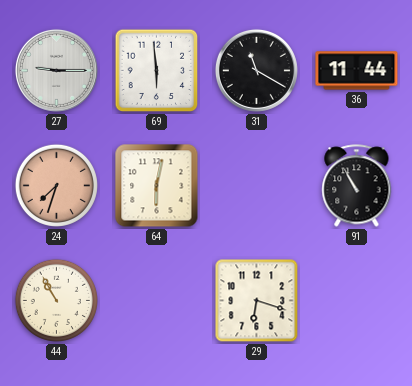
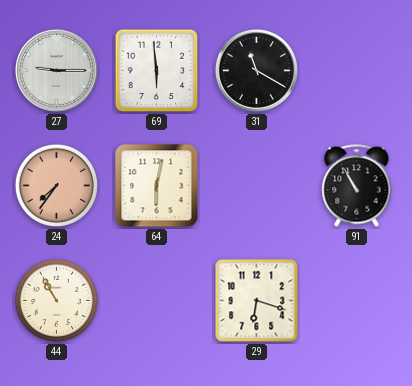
36: 11:44 -> none (357, 71)
24: 7:33 -> 7:36 (56, 185)
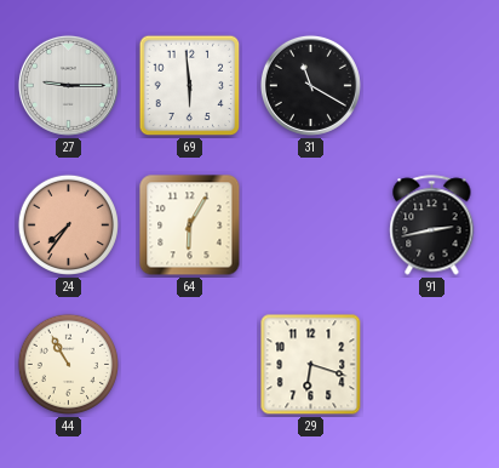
64: 6:02 -> 6:05 (190, 226)
91: 10:55 -> 2:43 (432, 226)
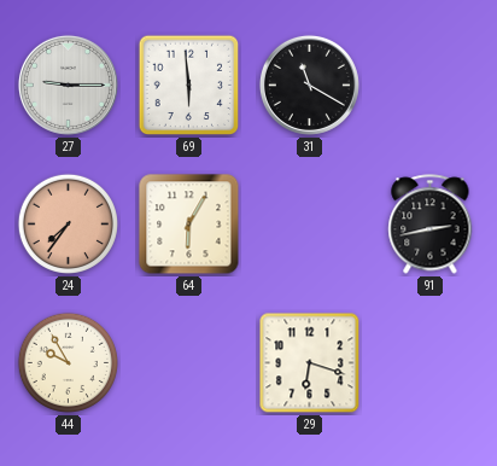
44: 10:55 -> 9:55 (68, 362)
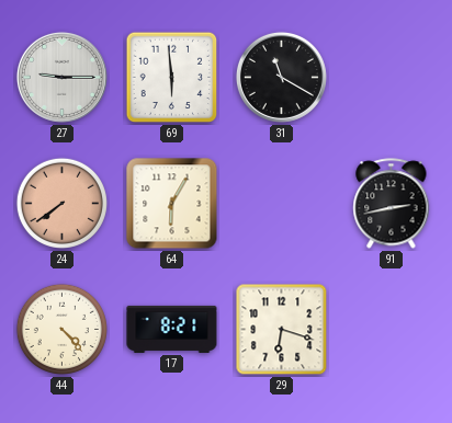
24: 7:36 -> 7:39 (61, 203)
44: 9:55 -> 4:23 (61, 329)
17: none -> 8:21 (172, 329)
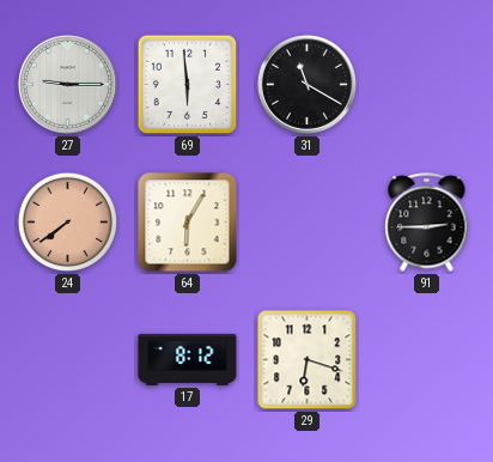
91: 2:43 -> 2:45 (427, 223)
44: 4:23 -> none (61, 329)
17: 8:21 -> 8:12 (188, 359)
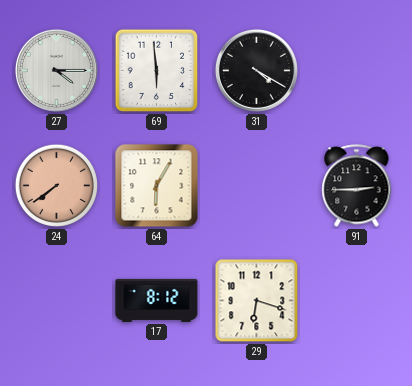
27: 9:15 -> 4:15 (56, 70)
31: 11:20 -> 4:20 (256, 70)
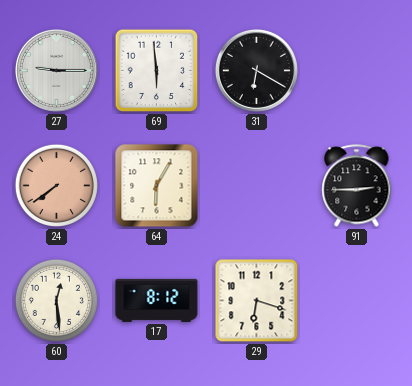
27: 4:15 -> 9:15 (56, 70)
31: 4:20 -> 6:20 (256, 70)
60: none -> 12:29 (56, 300)
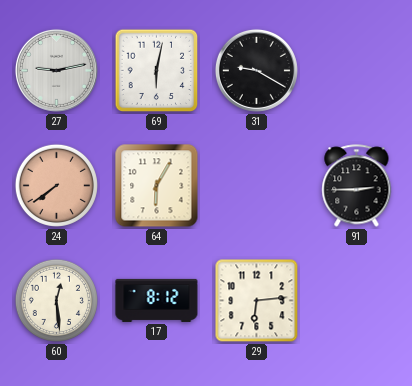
27: 9:15 -> 9:13 (56, 70)
69: 5:59 -> 6:02 (157, 71)
31: 6:20 -> 9:20 (256, 70)
29: 6:18 -> 6:14 (257, 301)
